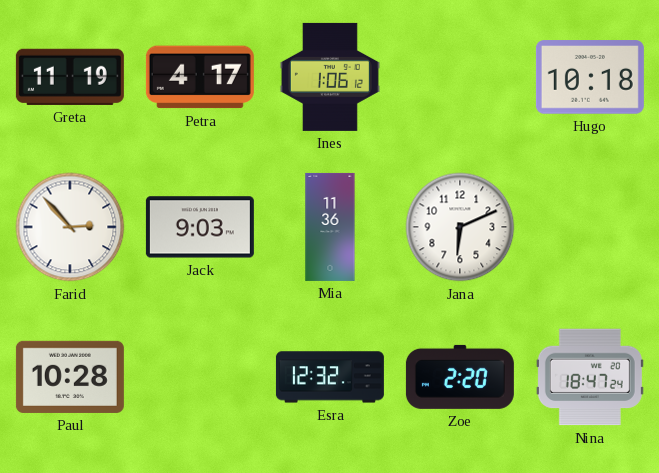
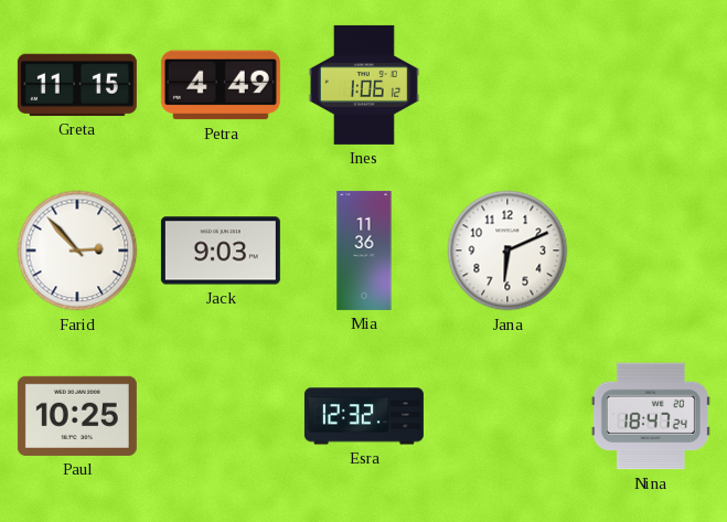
Greta: 11:19 -> 11:15 (77, 85)
Petra: 4:17 -> 4:49 (221, 85)
Hugo: 10:18 -> none (590, 77)
Paul: 10:28 -> 10:25 (77, 416)
Zoe: 2:20 -> none (460, 377)
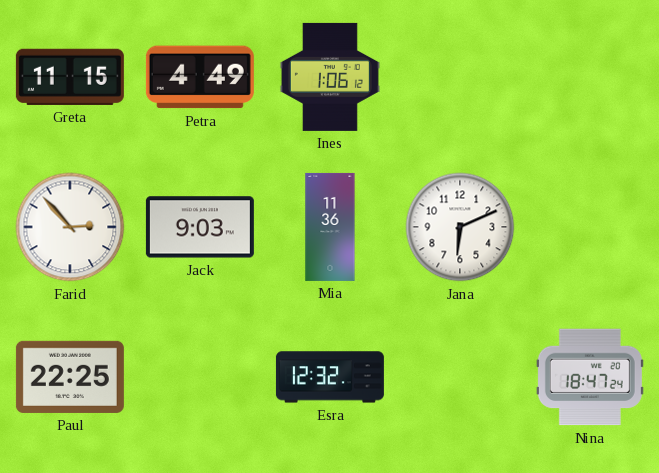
Paul: 10:25 -> 22:25 (70, 377)
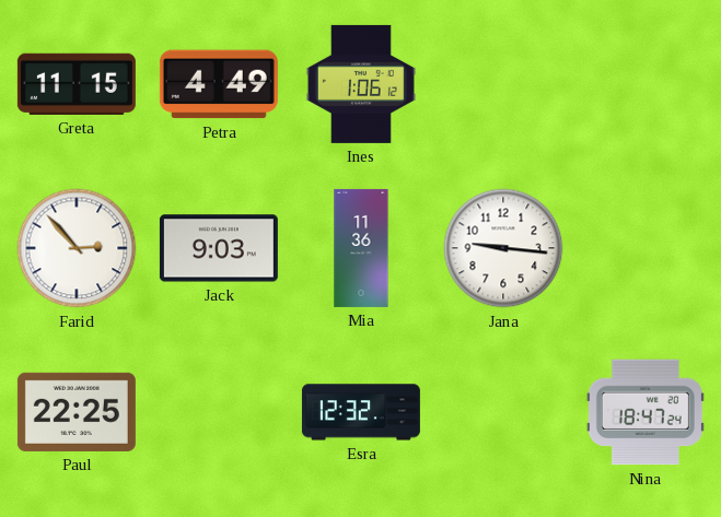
Jana: 6:11 -> 9:16 (503, 248)
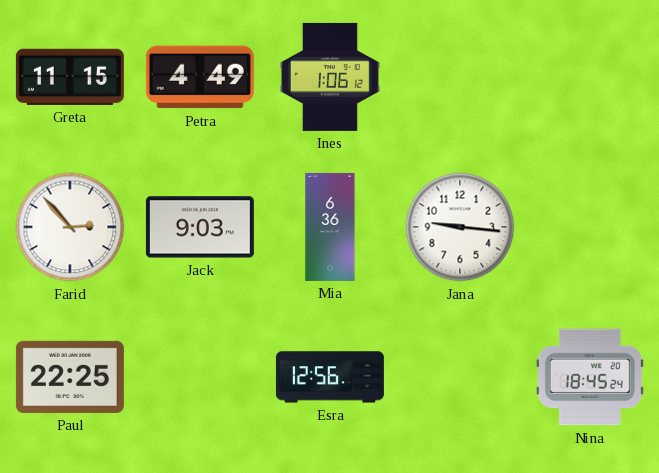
Mia: 11:36 -> 6:36 (330, 227)
Esra: 12:32 -> 12:56 (330, 377)
Nina: 18:47 -> 18:45 (590, 377)
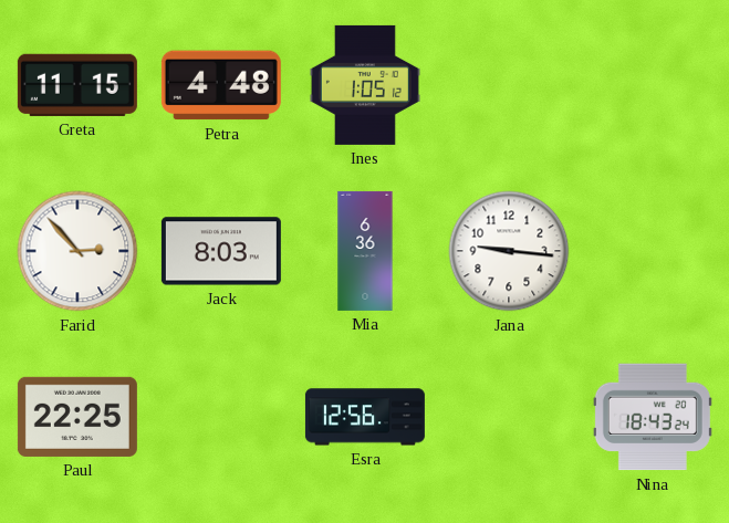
Petra: 4:49 -> 4:48 (221, 85)
Ines: 1:06 -> 1:05 (365, 85)
Jack: 9:03 -> 8:03 (221, 251)
Nina: 18:45 -> 18:43 (653, 417)
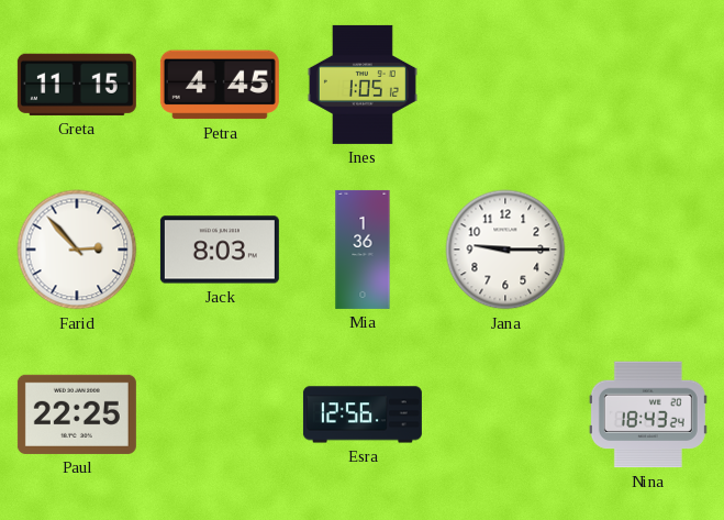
Petra: 4:48 -> 4:45 (220, 85)
Mia: 6:36 -> 1:36 (363, 250)
Jana: 9:16 -> 9:15 (505, 250)
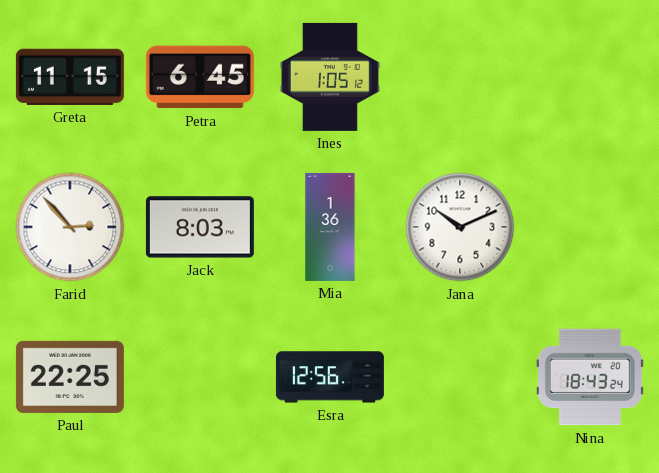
Petra: 4:45 -> 6:45 (200, 77)
Jana: 9:15 -> 10:11 (460, 227)
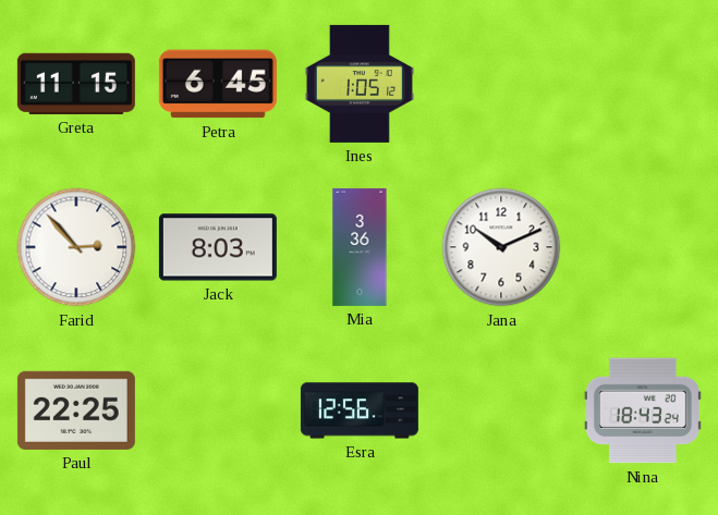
Mia: 1:36 -> 3:36 (360, 247)
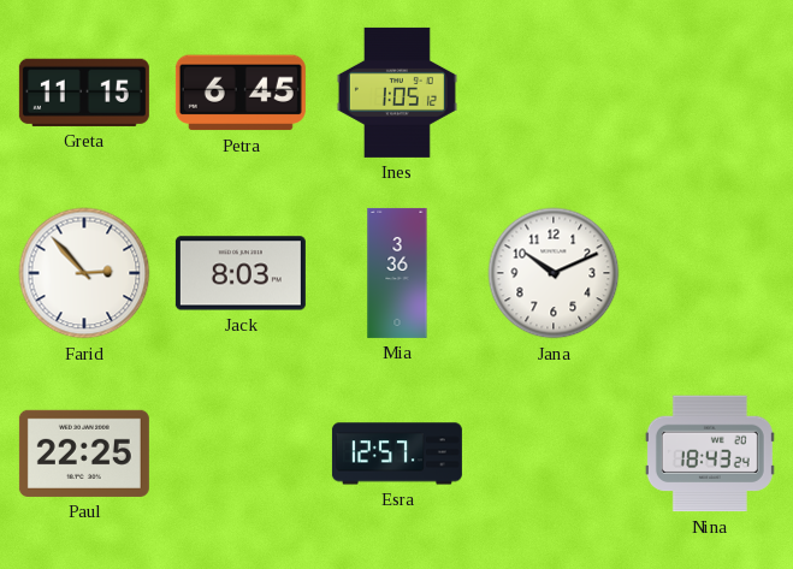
Esra: 12:56 -> 12:57 (397, 454)
